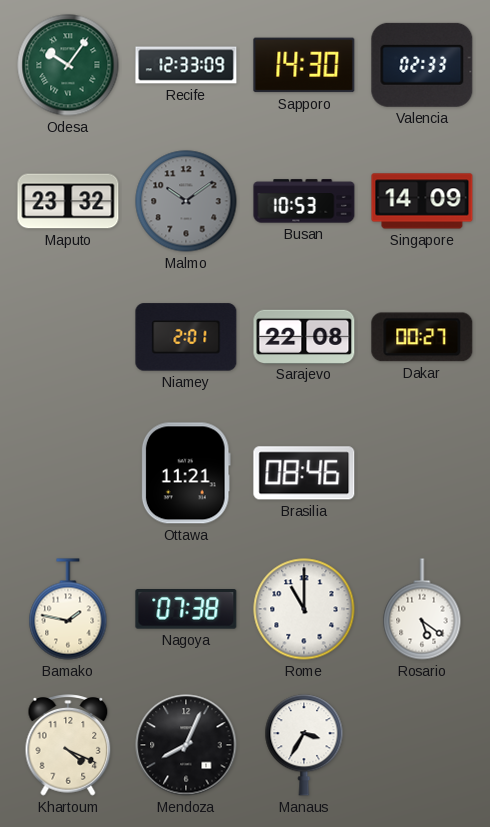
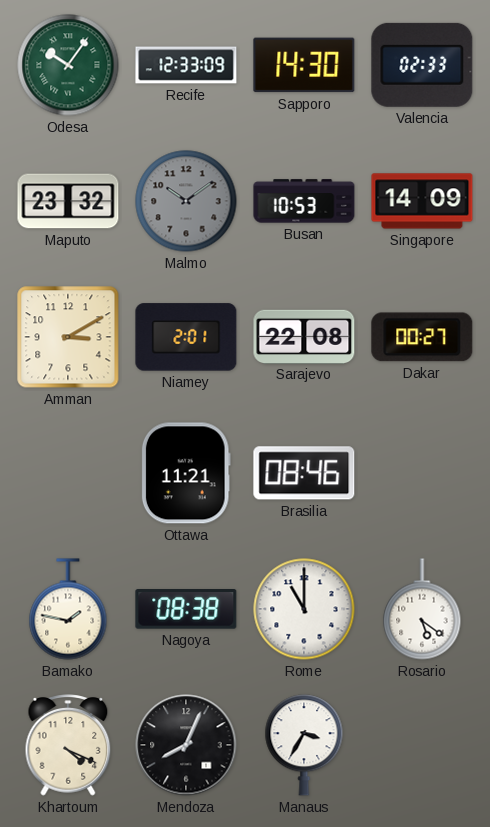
Amman: none -> 3:10 (68, 337)
Nagoya: 07:38 -> 08:38 (186, 609)
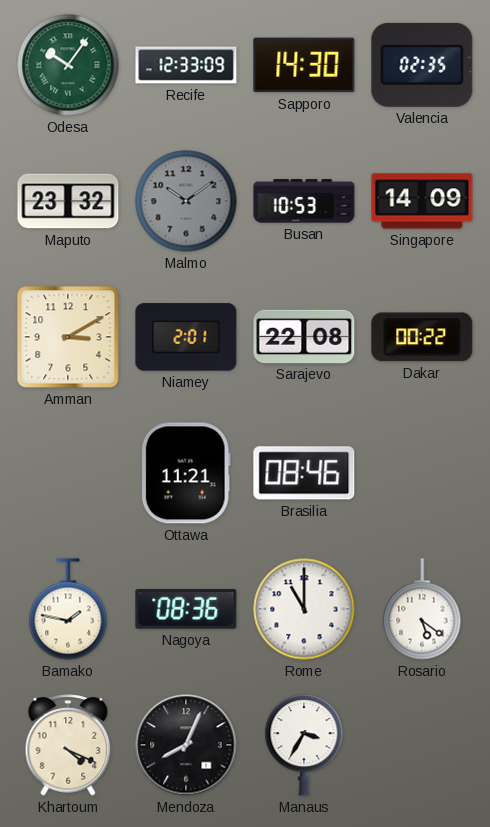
Valencia: 02:33 -> 02:35 (422, 65)
Dakar: 00:27 -> 00:22 (422, 337)
Nagoya: 08:38 -> 08:36 (186, 609)
